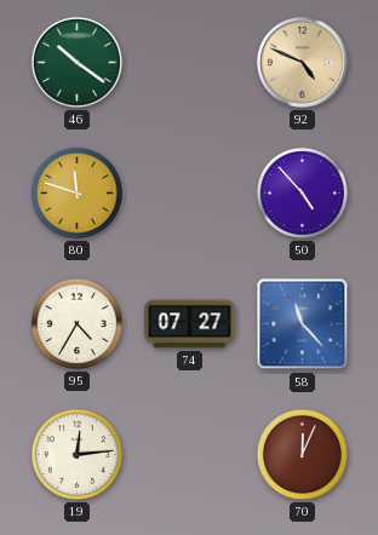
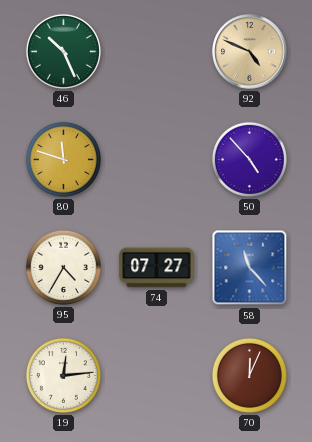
46: 10:21 -> 10:26 (63, 51)
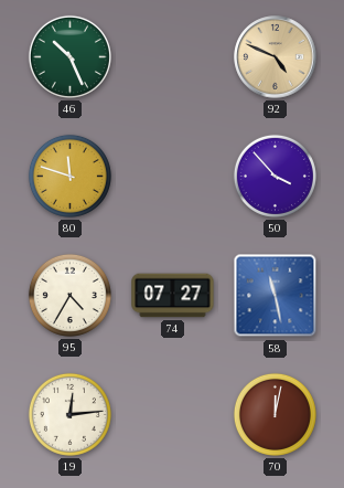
50: 4:53 -> 3:53 (275, 176)
58: 11:23 -> 11:28 (276, 296)
70: 12:04 -> 12:02 (275, 414)
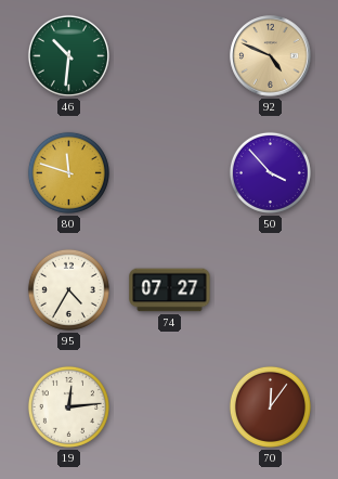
46: 10:26 -> 10:31 (68, 55)
58: 11:28 -> none (276, 296)
70: 12:02 -> 12:06 (270, 406)
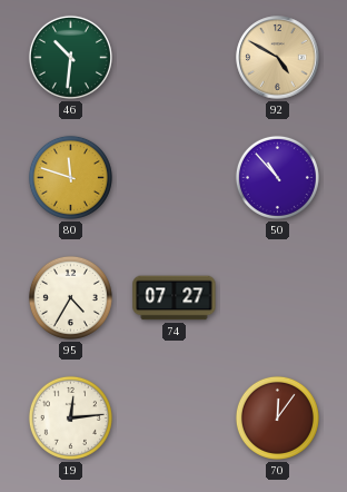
92: 4:49 -> 4:50 (278, 58)
50: 3:53 -> 10:53 (277, 177)
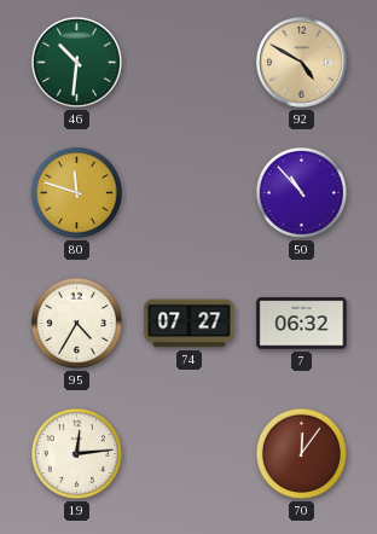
7: none -> 06:32 (302, 324)
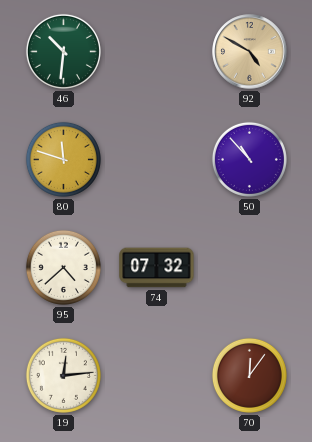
95: 4:35 -> 4:38 (63, 267)
74: 07:27 -> 07:32 (157, 268)
7: 06:32 -> none (302, 324)
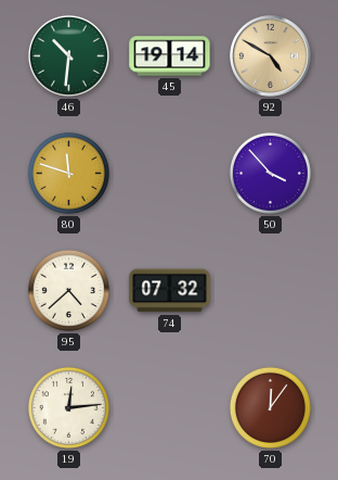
45: none -> 19:14 (170, 56)
50: 10:53 -> 3:53 (270, 173)
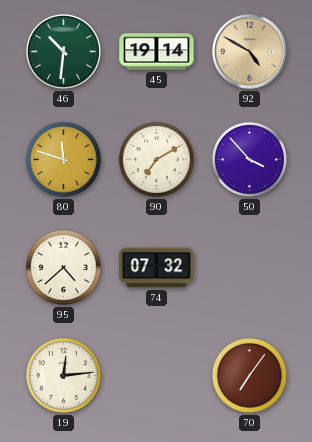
90: none -> 7:10 (156, 159)
70: 12:06 -> 7:06 (249, 375)
